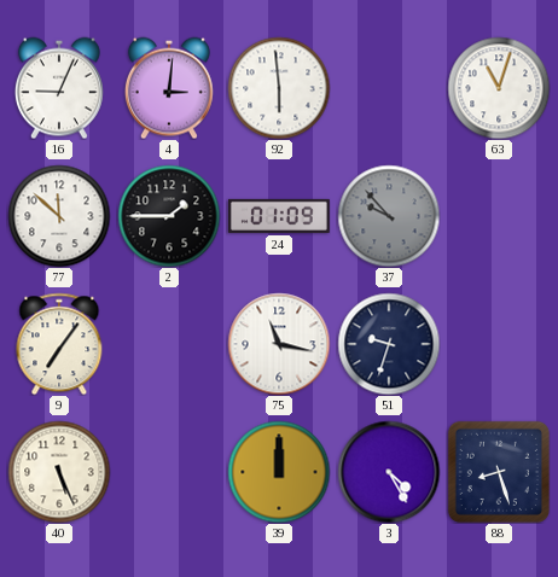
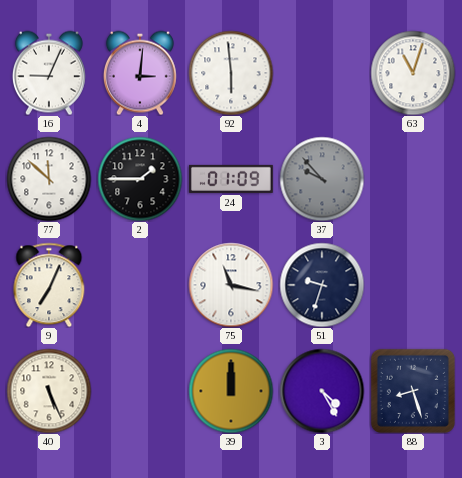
9: 7:06 -> 7:04 (49, 285)
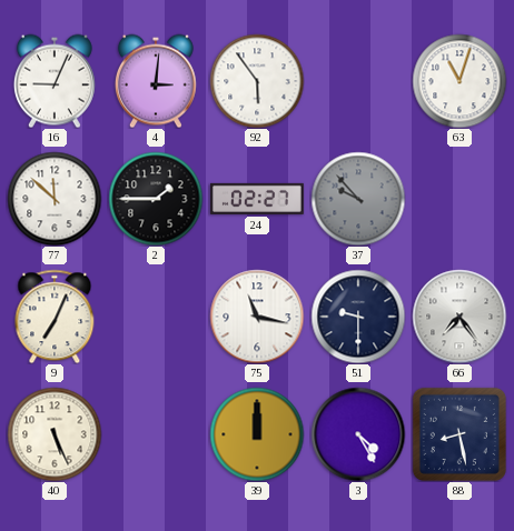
92: 5:59 -> 5:54 (257, 81)
24: 01:09 -> 02:27 (257, 199)
51: 9:33 -> 9:30 (358, 317)
66: none -> 7:24 (459, 317)
88: 8:27 -> 8:28 (459, 434)
